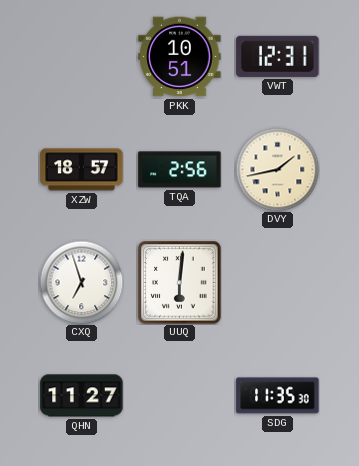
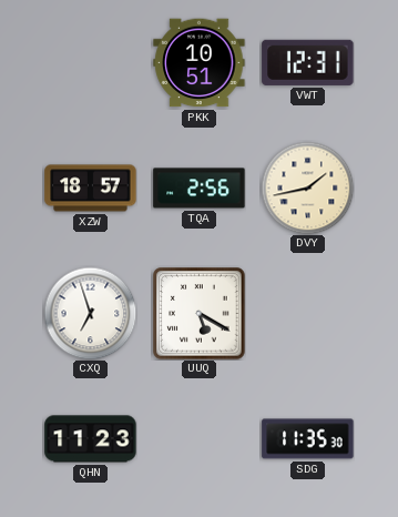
UUQ: 6:01 -> 5:20 (200, 314)
QHN: 11:27 -> 11:23 (91, 439)
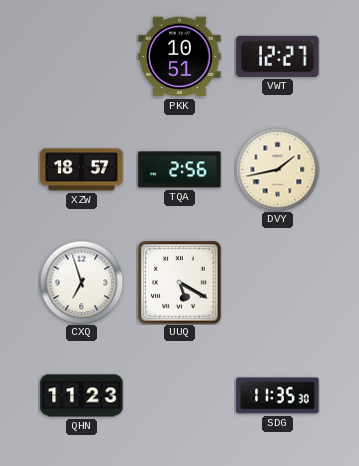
VWT: 12:31 -> 12:27 (278, 56)
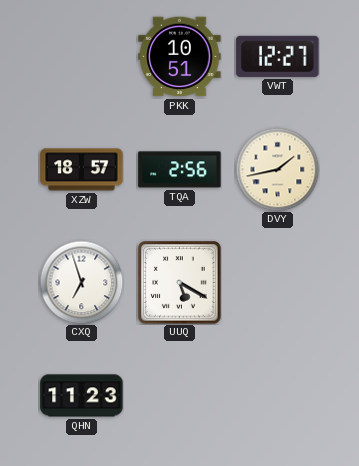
SDG: 11:35 -> none (278, 396)
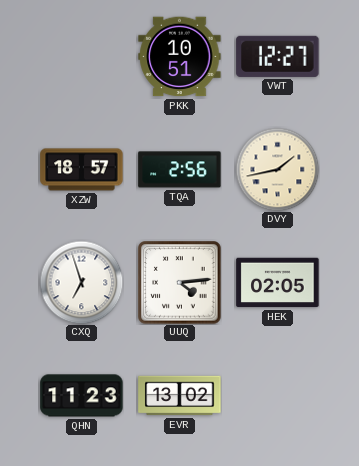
UUQ: 5:20 -> 4:14 (180, 283)
HEK: none -> 02:05 (278, 283)
EVR: none -> 13:02 (180, 396)
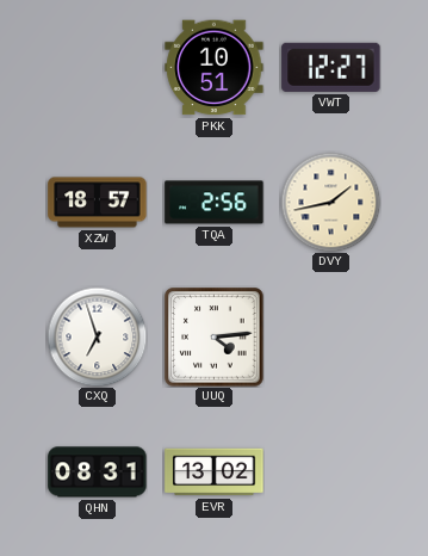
HEK: 02:05 -> none (278, 283)
QHN: 11:23 -> 08:31 (98, 472)
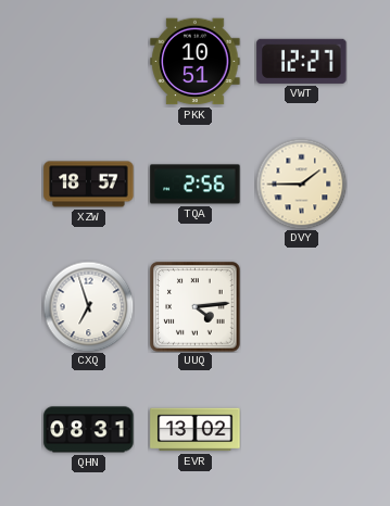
DVY: 1:43 -> 1:45 (301, 184)
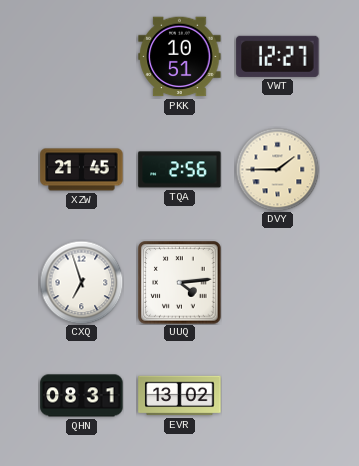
XZW: 18:57 -> 21:45 (82, 170)
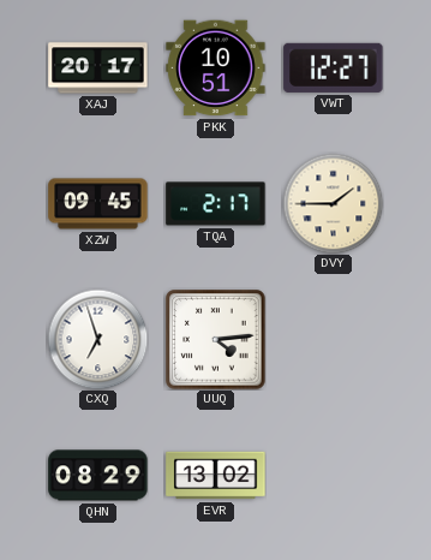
XAJ: none -> 20:17 (98, 68)
XZW: 21:45 -> 09:45 (98, 204)
TQA: 2:56 -> 2:17 (216, 204)
QHN: 08:31 -> 08:29 (98, 476)
